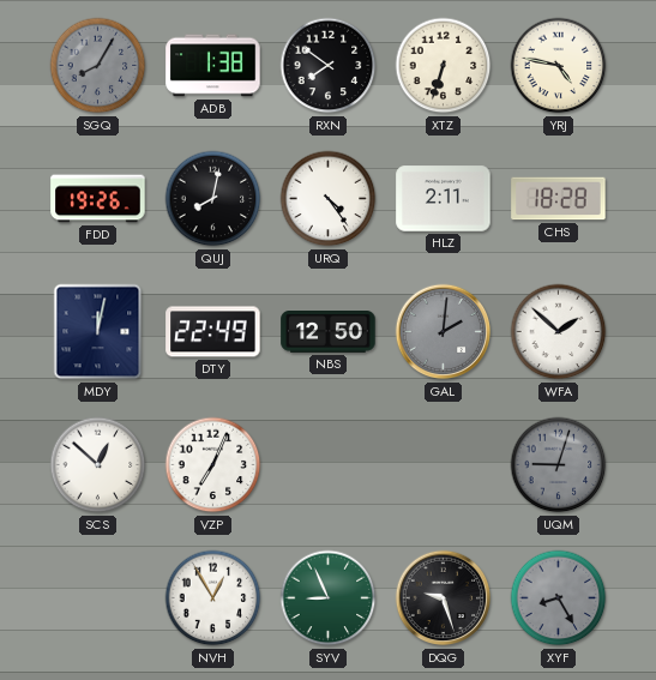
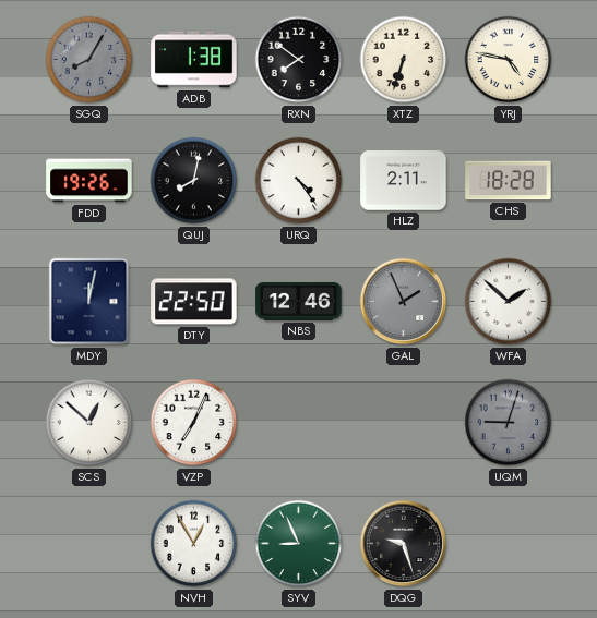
DTY: 22:49 -> 22:50 (194, 302)
NBS: 12:50 -> 12:46 (299, 302)
GAL: 2:01 -> 1:56 (404, 302)
XYF: 8:25 -> none (559, 598)
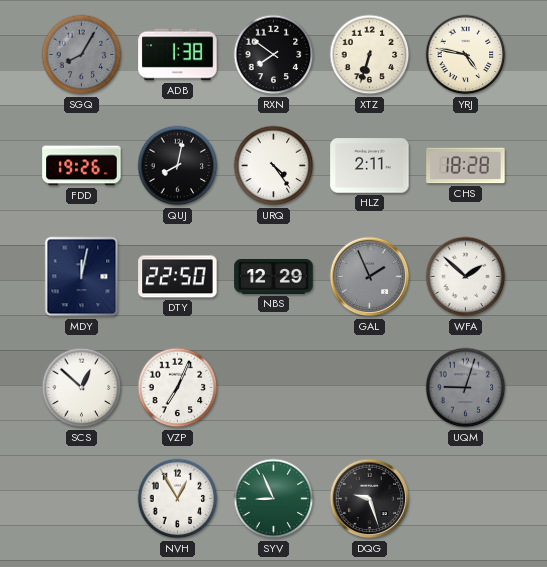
NBS: 12:46 -> 12:29 (274, 277)
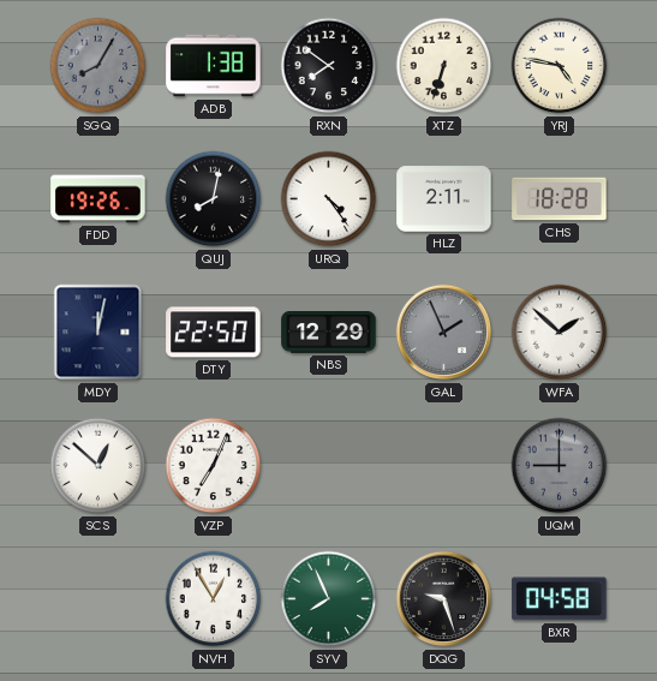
UQM: 9:03 -> 9:00 (560, 466)
SYV: 8:56 -> 7:56 (329, 599)
BXR: none -> 04:58 (560, 599)
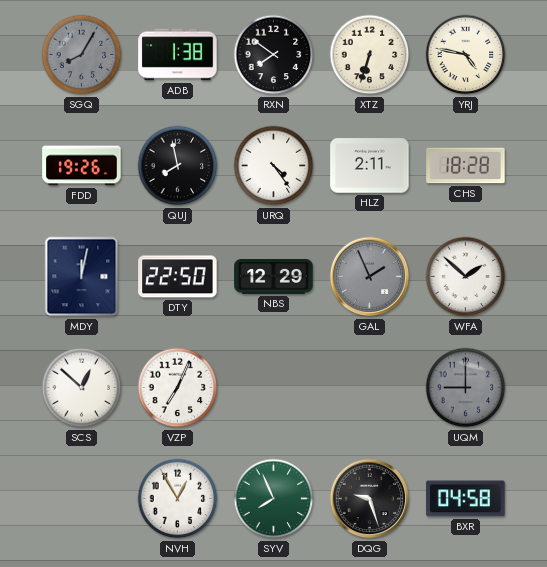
QUJ: 8:02 -> 7:58 (178, 166)
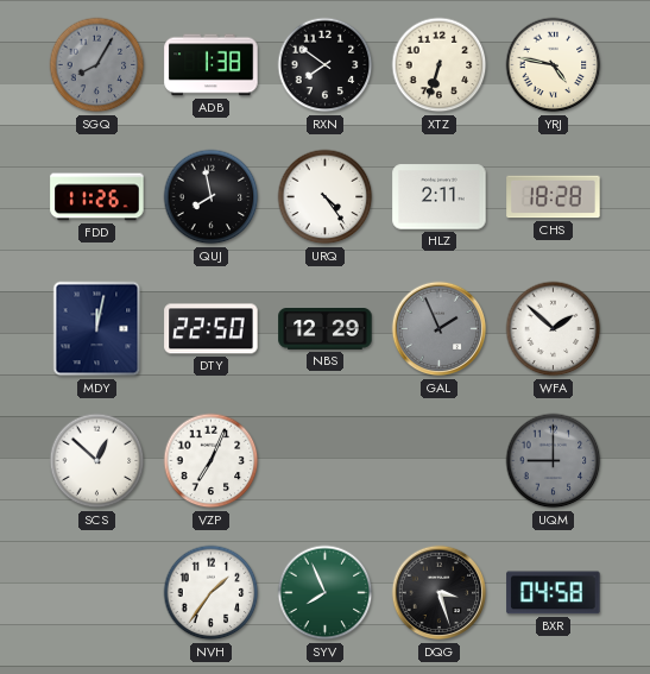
FDD: 19:26 -> 11:26 (97, 197)
NVH: 12:55 -> 1:36 (212, 593)
DQG: 9:27 -> 3:27 (440, 593)
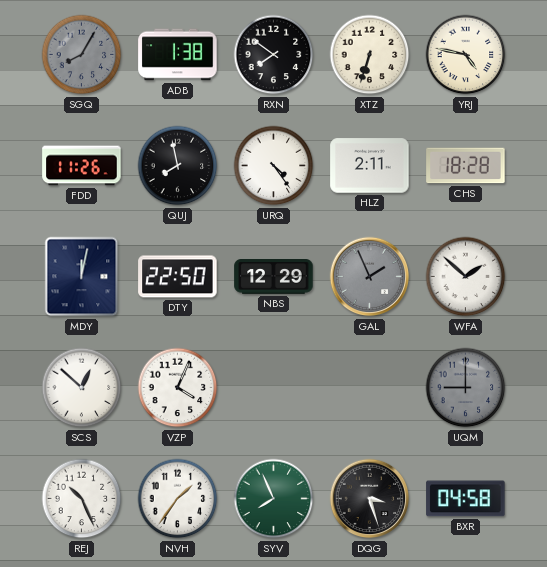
VZP: 7:04 -> 4:04 (178, 388)
REJ: none -> 10:26 (82, 499)
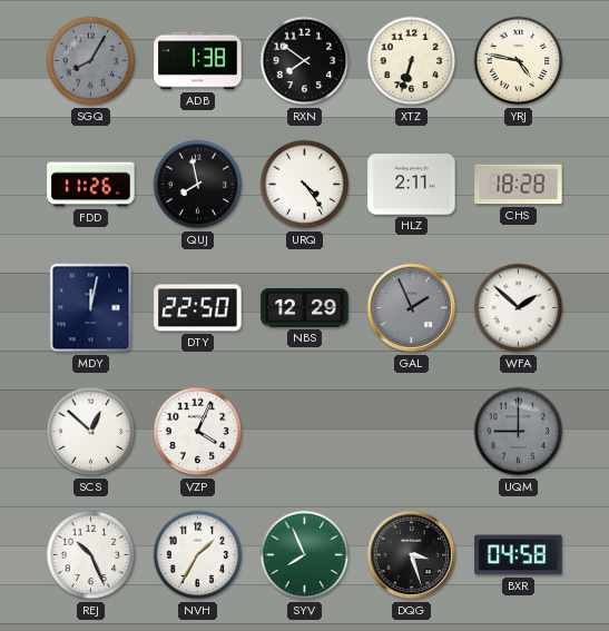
NVH: 1:36 -> 1:35 (198, 555)
